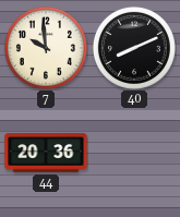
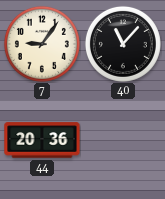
7: 9:59 -> 9:06 (42, 44)
40: 8:11 -> 11:07 (123, 44)
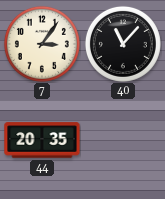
7: 9:06 -> 3:06 (42, 44)
44: 20:36 -> 20:35 (42, 140)
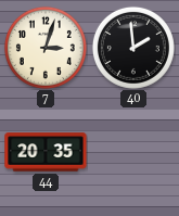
7: 3:06 -> 3:03 (46, 48)
40: 11:07 -> 1:59 (133, 48)
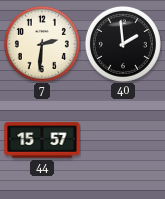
7: 3:03 -> 2:31 (42, 44)
44: 20:35 -> 15:57 (42, 140)
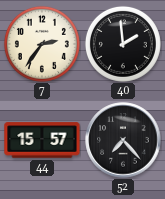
7: 2:31 -> 2:36 (42, 44)
52: none -> 7:23 (123, 140)
